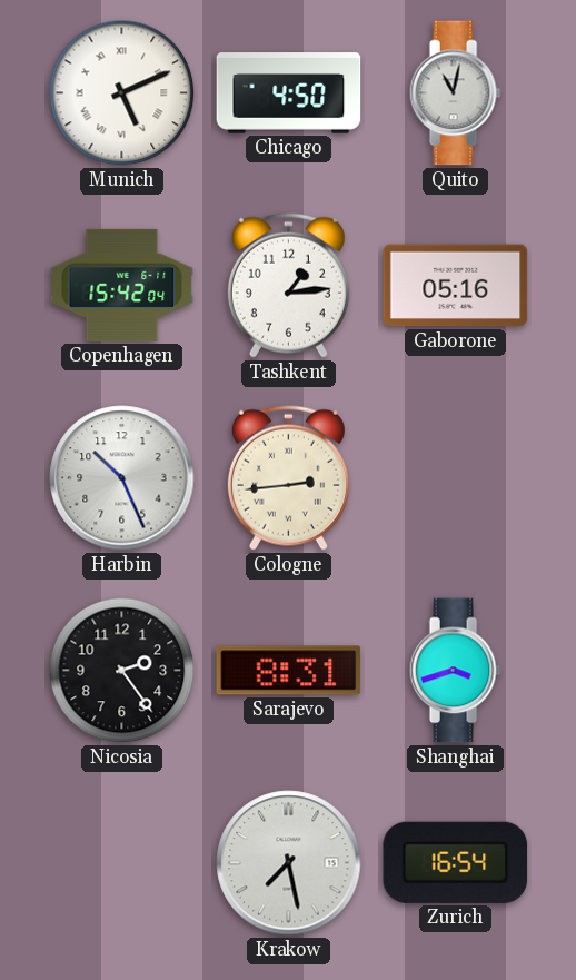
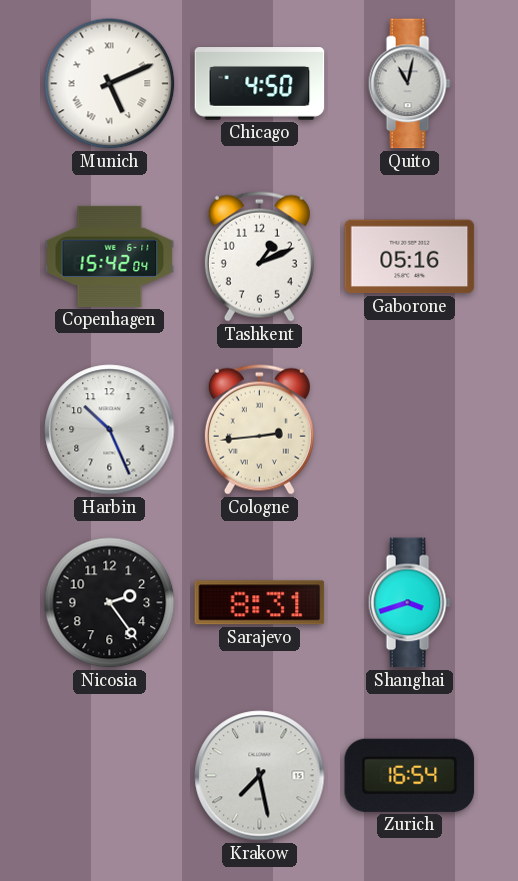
Tashkent: 1:14 -> 1:11 (259, 256)
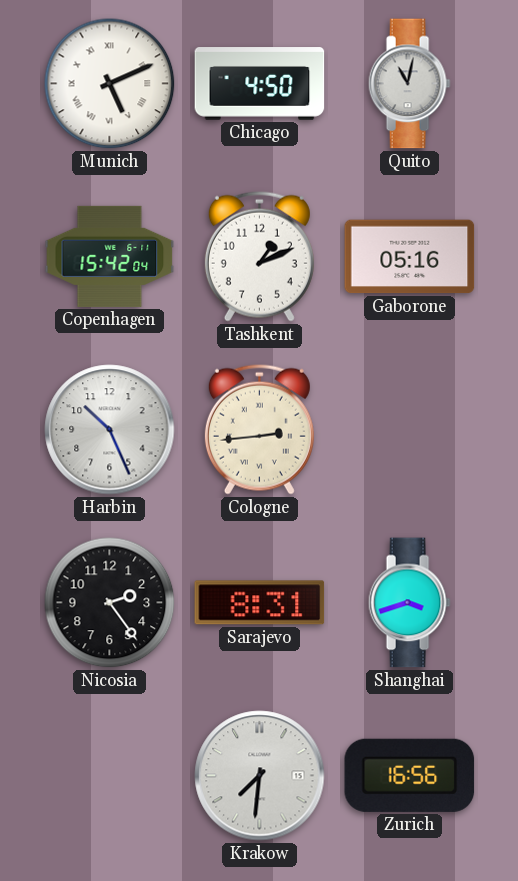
Krakow: 7:28 -> 7:31 (260, 776)
Zurich: 16:54 -> 16:56 (410, 775)
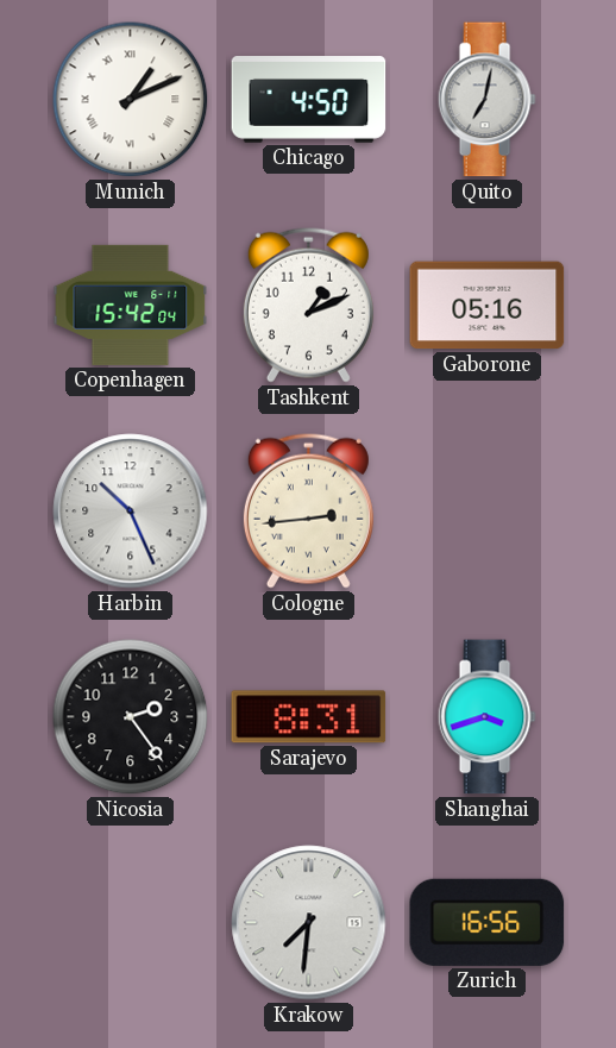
Munich: 5:11 -> 1:11 (131, 100)
Quito: 11:02 -> 7:02 (486, 100)
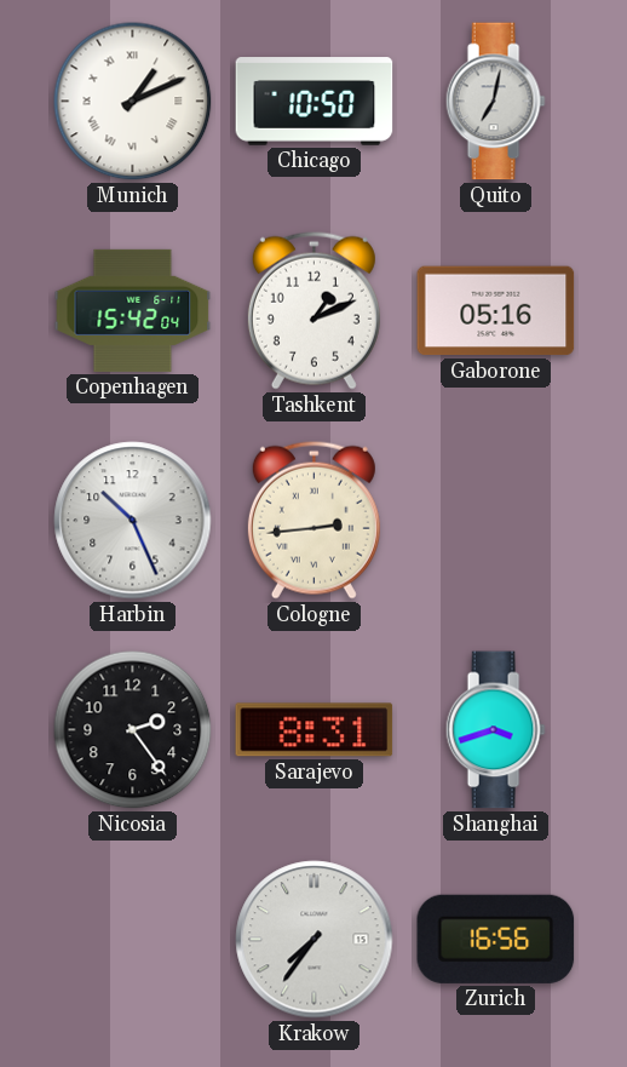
Chicago: 4:50 -> 10:50 (315, 102)
Krakow: 7:31 -> 7:36 (315, 940)
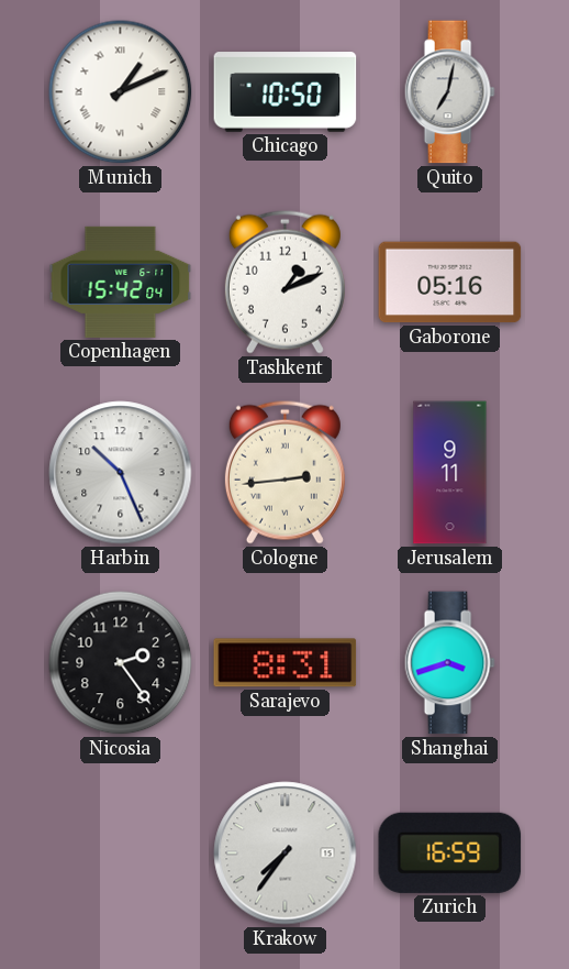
Jerusalem: none -> 9:11 (450, 473)
Zurich: 16:56 -> 16:59 (450, 852)
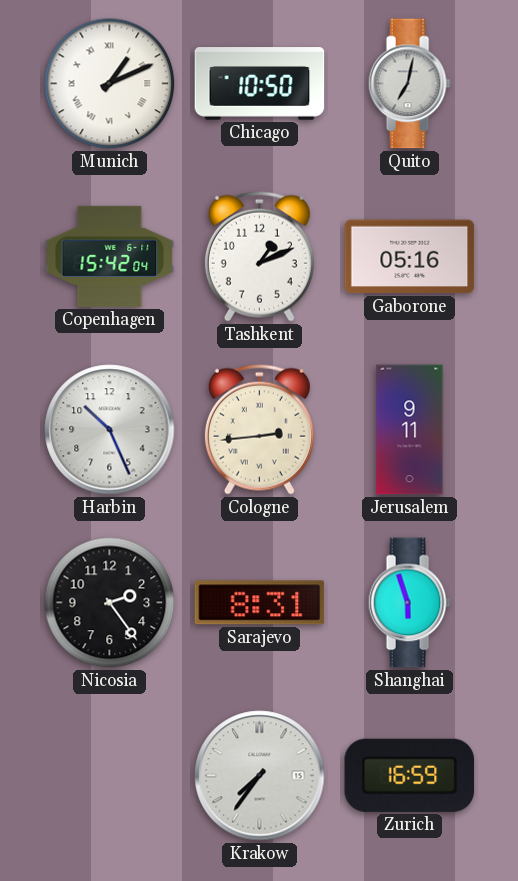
Shanghai: 3:42 -> 5:57 (409, 603)
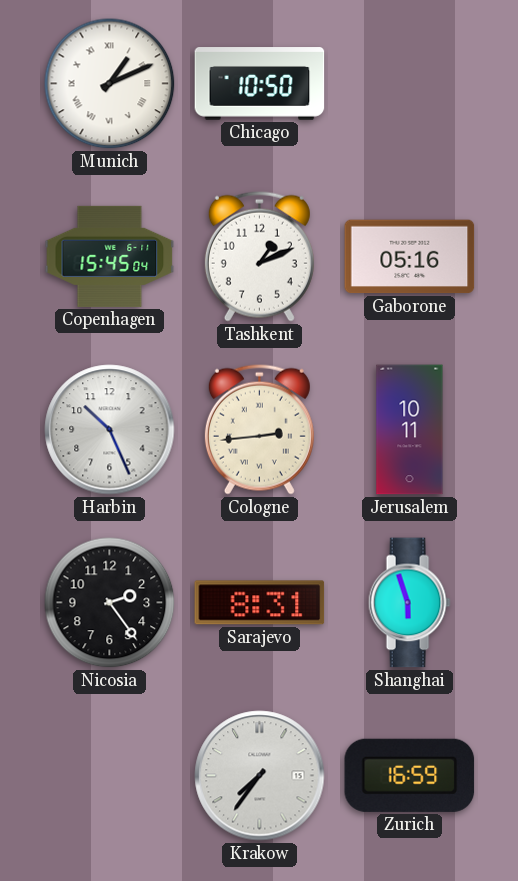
Quito: 7:02 -> none (409, 84)
Copenhagen: 15:42 -> 15:45 (110, 256)
Jerusalem: 9:11 -> 10:11 (410, 430)
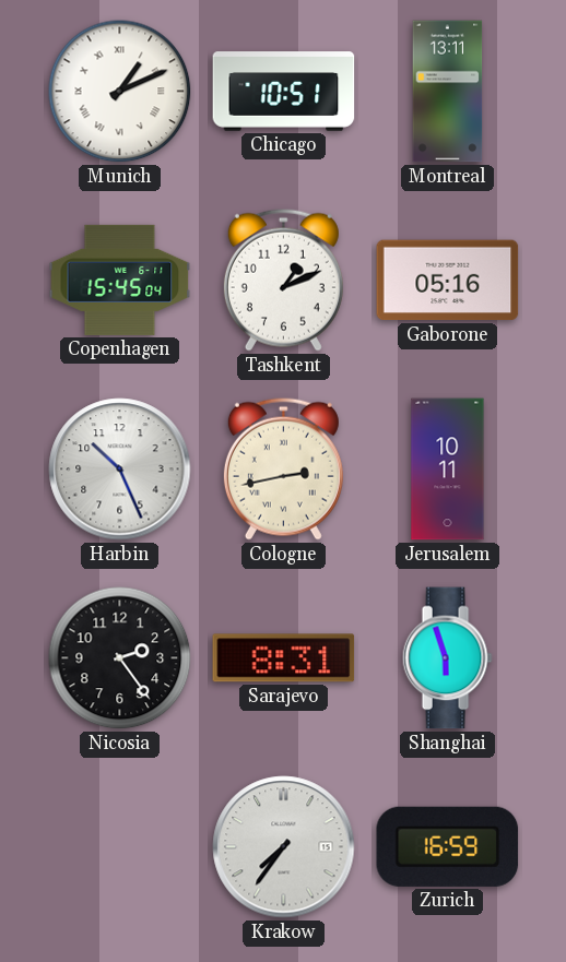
Chicago: 10:50 -> 10:51 (284, 92)
Montreal: none -> 13:11 (448, 92)
Cologne: 2:44 -> 2:43 (283, 468)
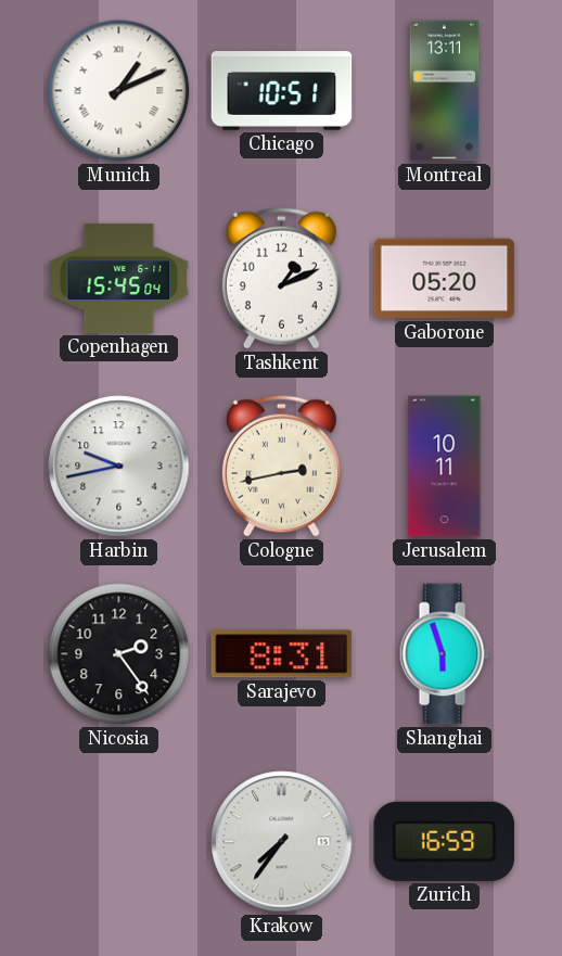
Gaborone: 05:16 -> 05:20 (445, 279)
Harbin: 10:26 -> 9:43 (119, 467)
